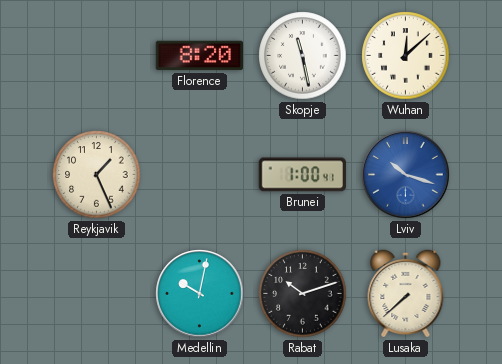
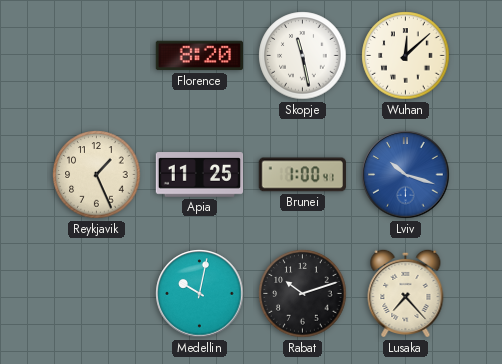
Apia: none -> 11:25 (200, 175)
Lusaka: 7:38 -> 7:23 (406, 293)
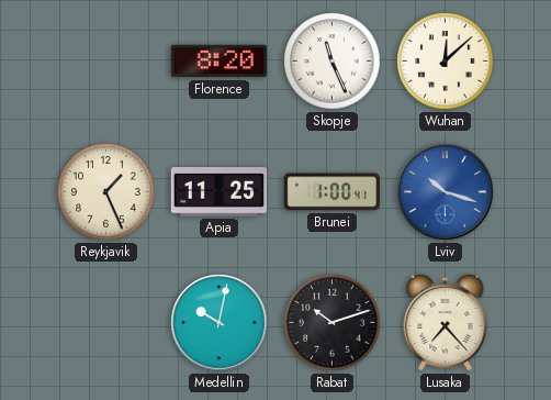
Skopje: 11:28 -> 11:26 (333, 62)
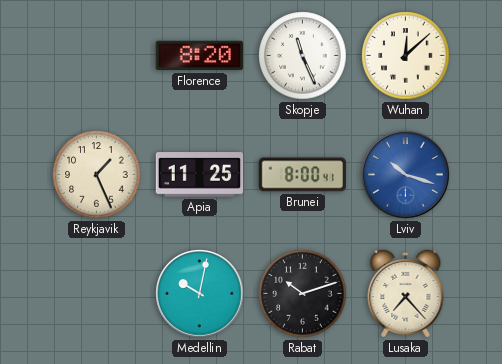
Brunei: 1:00 -> 8:00 (302, 175)
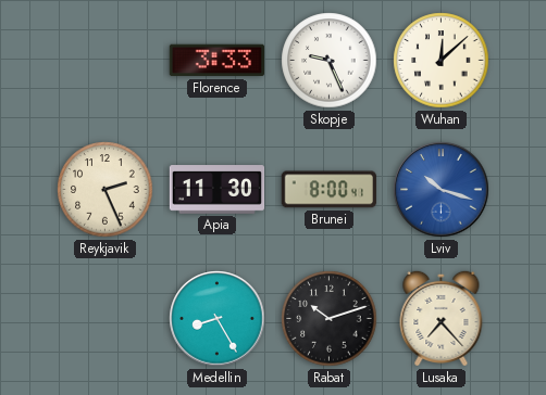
Florence: 8:20 -> 3:33 (216, 61)
Skopje: 11:26 -> 9:26 (330, 61)
Reykjavik: 1:26 -> 2:26 (106, 190)
Apia: 11:25 -> 11:30 (218, 190)
Medellin: 10:02 -> 8:25 (218, 319)
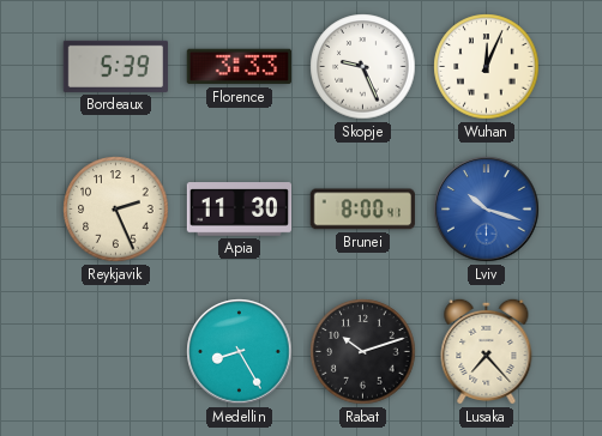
Bordeaux: none -> 5:39 (116, 66)
Wuhan: 12:08 -> 12:04 (487, 67)
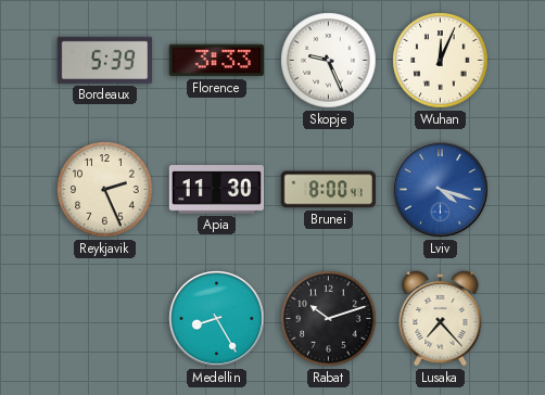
Lviv: 10:18 -> 4:18 (441, 190)
